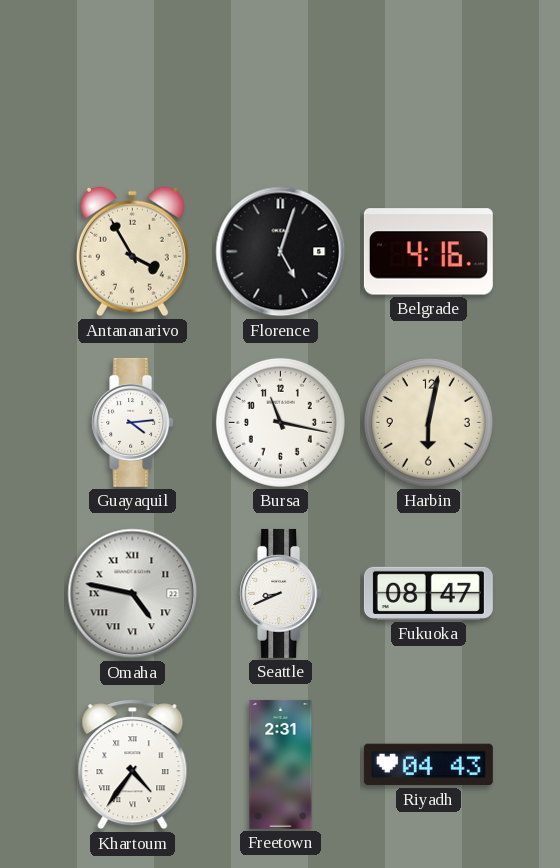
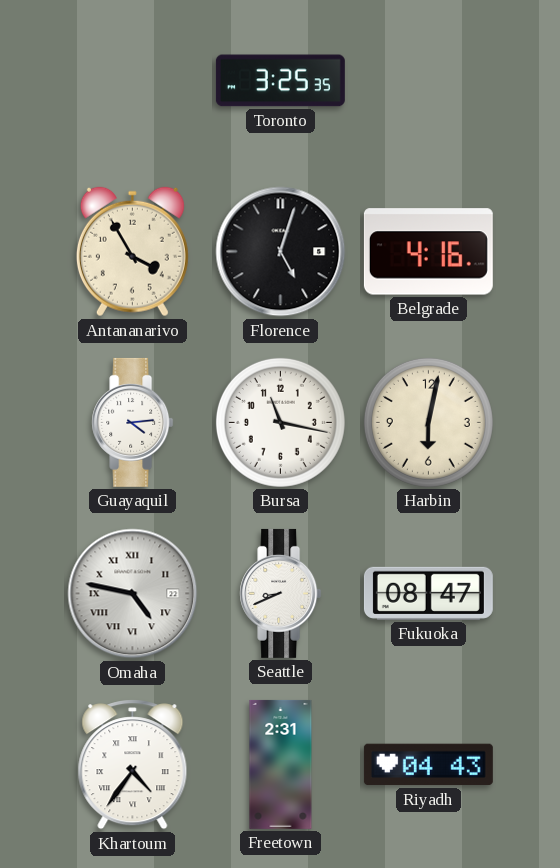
Toronto: none -> 3:25 (280, 81)
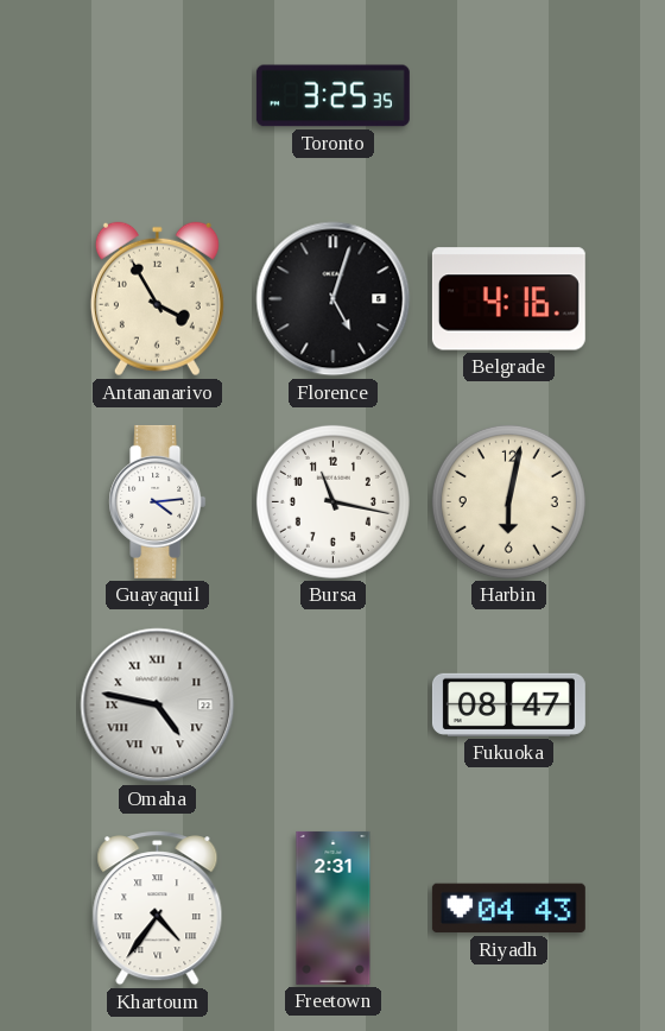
Seattle: 8:41 -> none (281, 593)
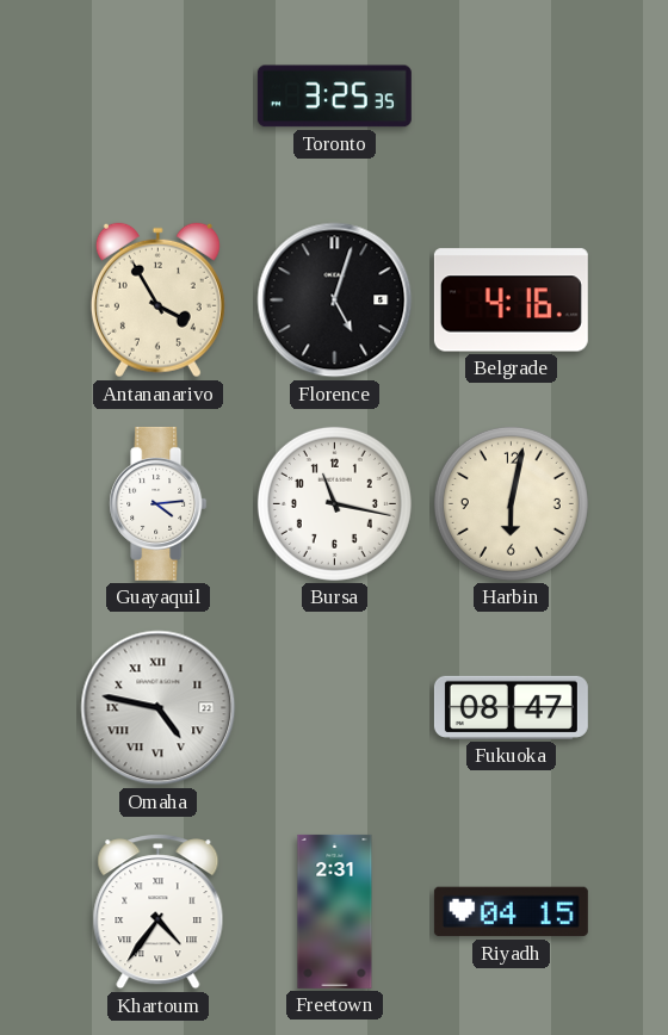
Riyadh: 04:43 -> 04:15 (511, 912)
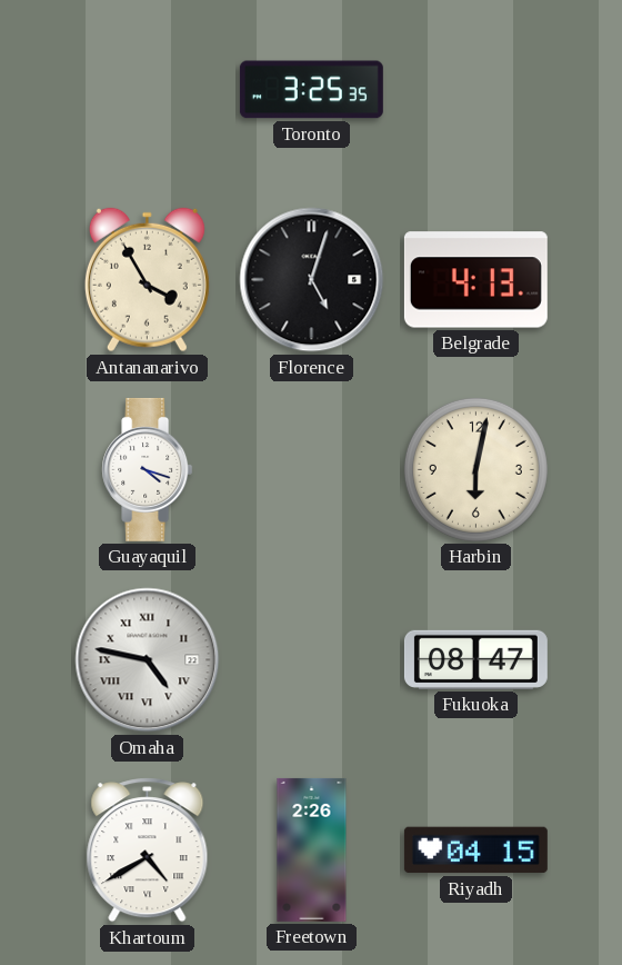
Belgrade: 4:16 -> 4:13 (475, 280)
Guayaquil: 4:14 -> 4:18 (148, 469)
Bursa: 11:17 -> none (334, 503)
Khartoum: 4:36 -> 4:40 (148, 850)
Freetown: 2:31 -> 2:26 (312, 849)
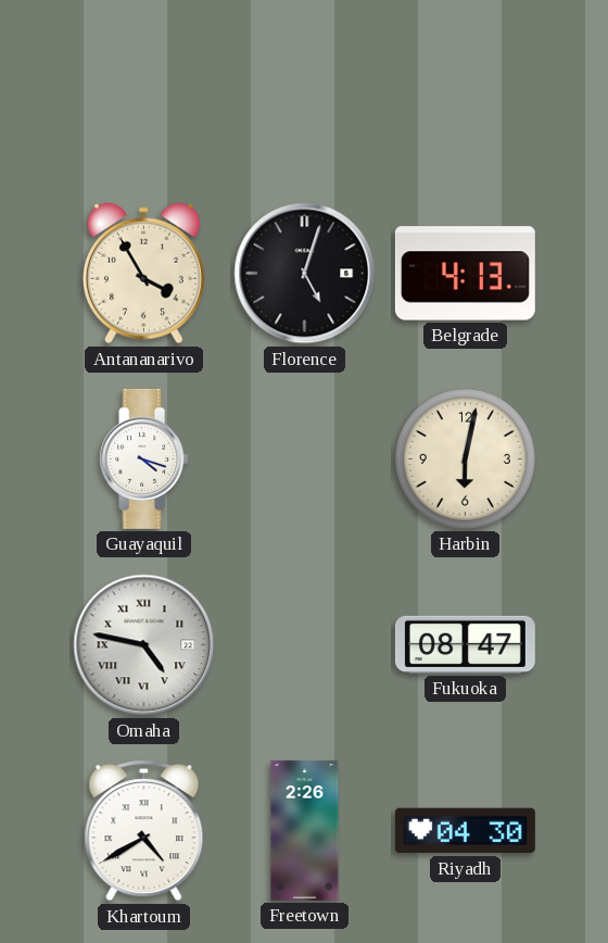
Toronto: 3:25 -> none (311, 90)
Riyadh: 04:15 -> 04:30 (465, 831)
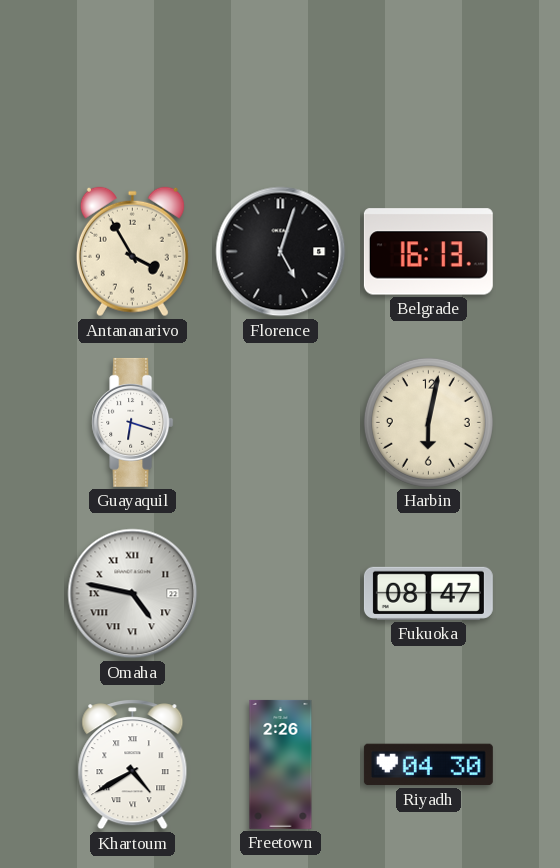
Belgrade: 4:13 -> 16:13 (428, 252)
Guayaquil: 4:18 -> 6:18 (133, 422)
